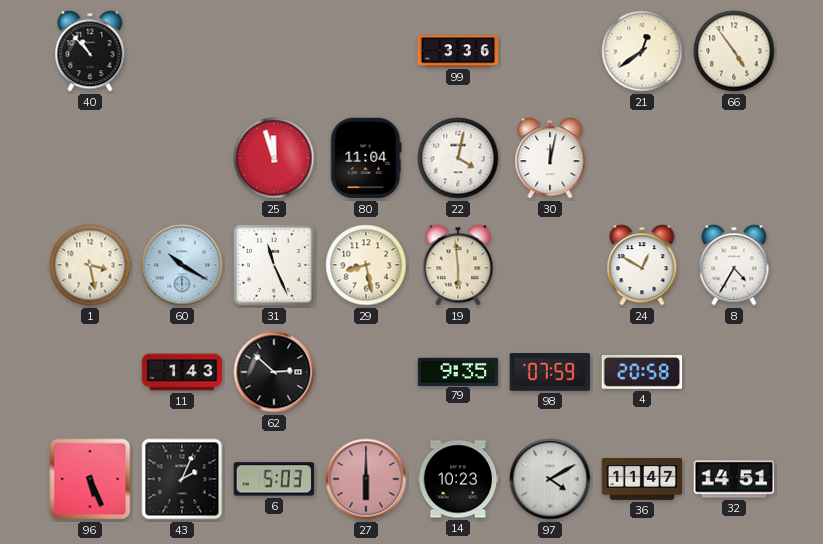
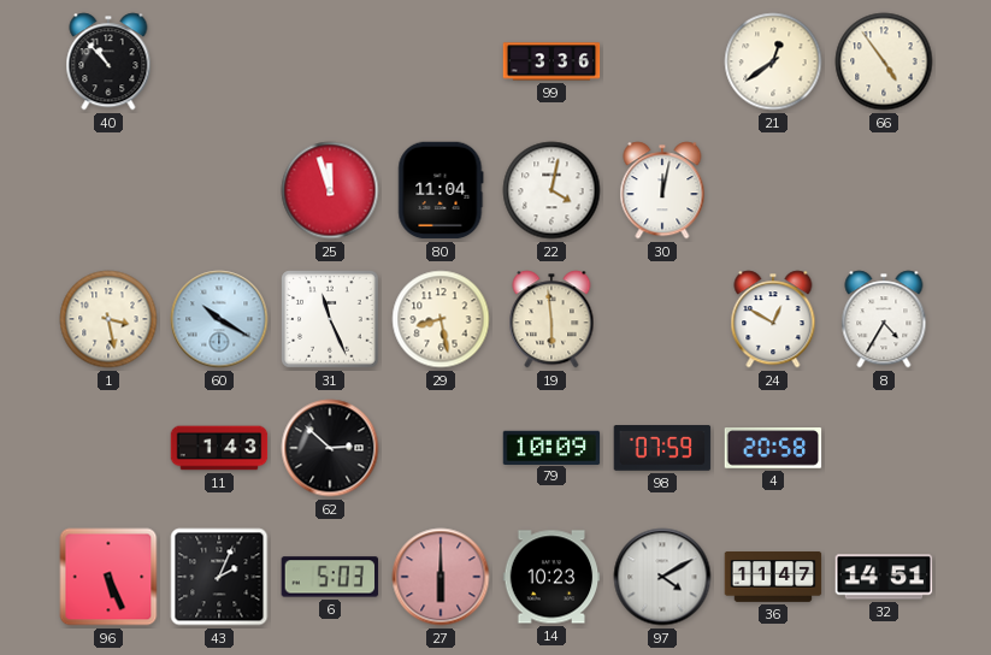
79: 9:35 -> 10:09 (551, 447)
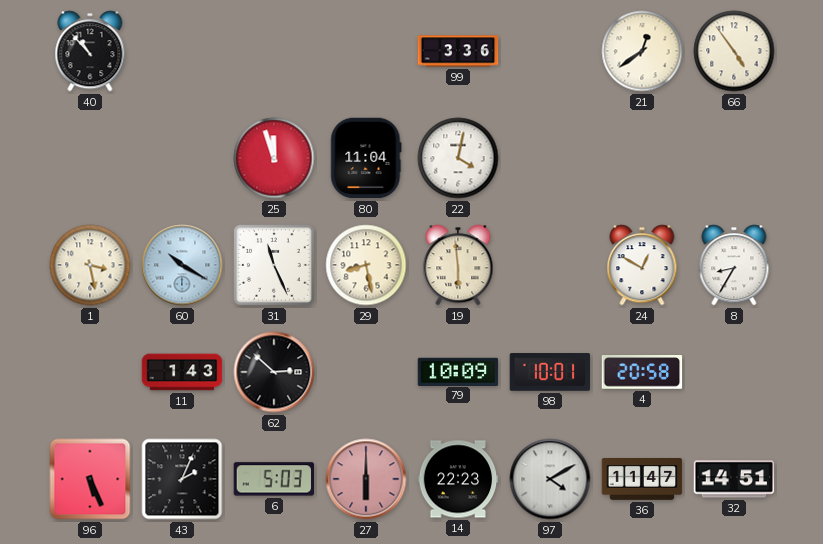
30: 12:02 -> none (662, 190)
8: 4:35 -> 8:35 (734, 265)
98: 07:59 -> 10:01 (550, 372)
14: 10:23 -> 22:23 (458, 479)
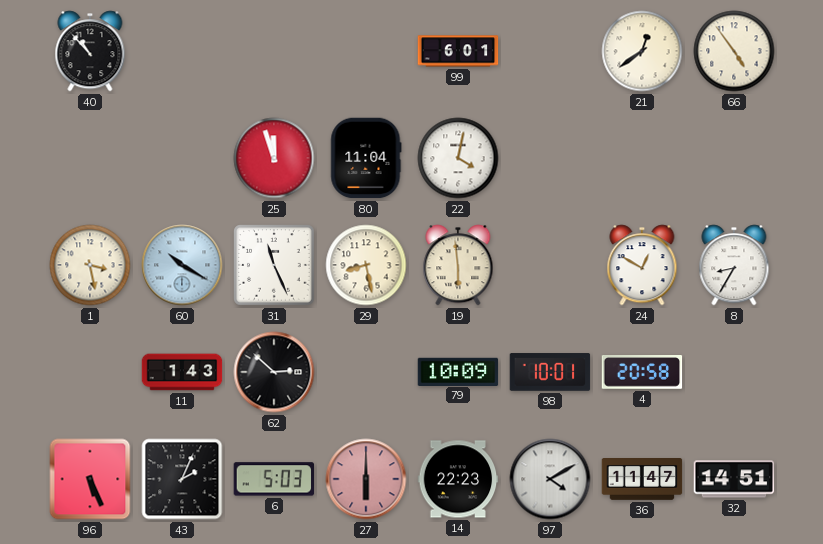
99: 3:36 -> 6:01 (458, 51)
